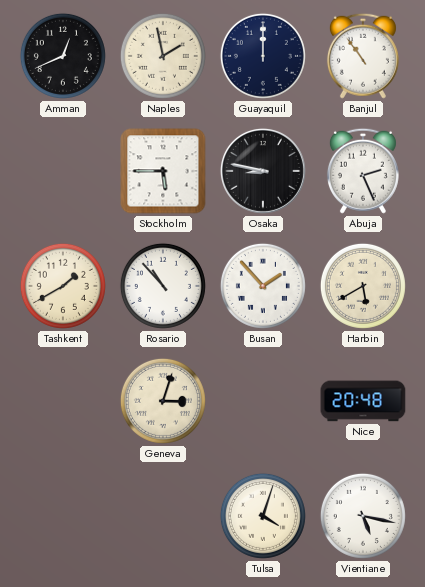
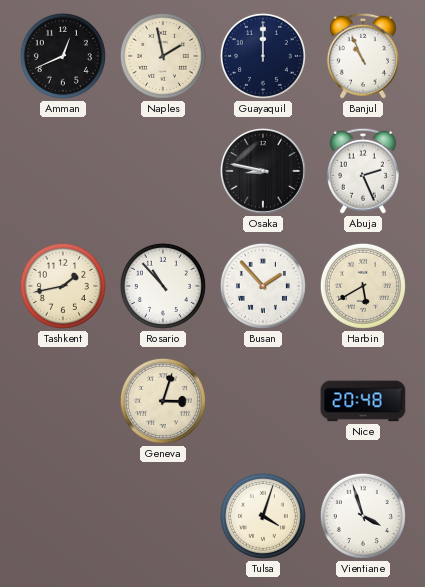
Banjul: 10:54 -> 10:56 (363, 56)
Stockholm: 5:45 -> none (163, 171)
Tashkent: 1:40 -> 1:43 (63, 286)
Vientiane: 5:17 -> 3:57 (363, 516)
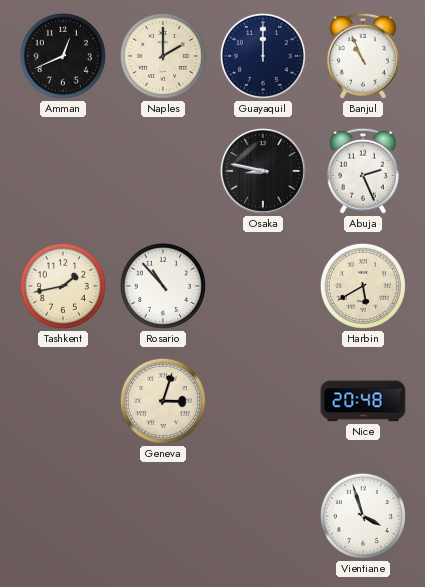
Naples: 1:58 -> 2:00 (163, 56)
Busan: 1:53 -> none (263, 286)
Tulsa: 4:03 -> none (263, 516)
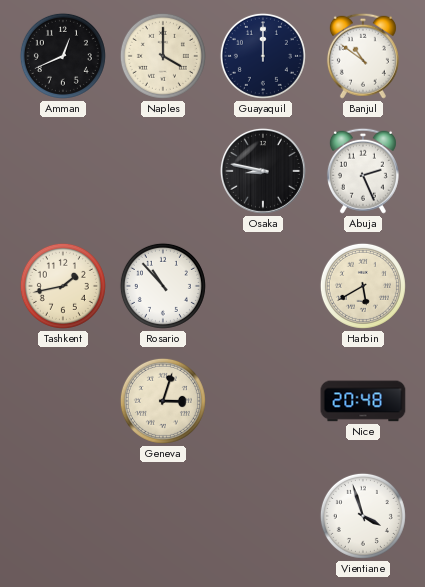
Naples: 2:00 -> 4:00 (163, 56)
Banjul: 10:56 -> 10:51 (363, 56)
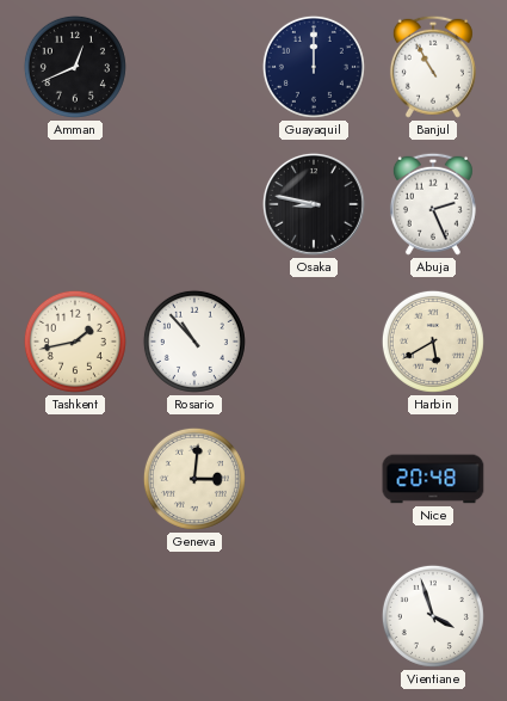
Naples: 4:00 -> none (163, 56)
Banjul: 10:51 -> 10:55 (433, 67)
Geneva: 3:03 -> 3:01 (194, 479)
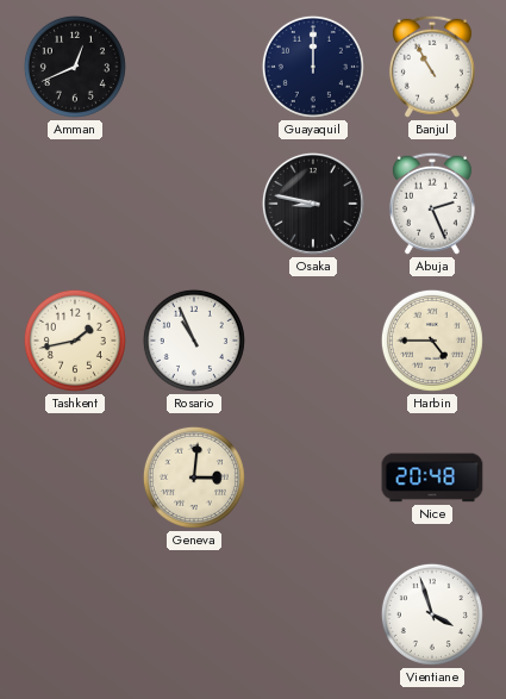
Rosario: 10:53 -> 10:56 (194, 341)
Harbin: 5:40 -> 4:45 (432, 341)
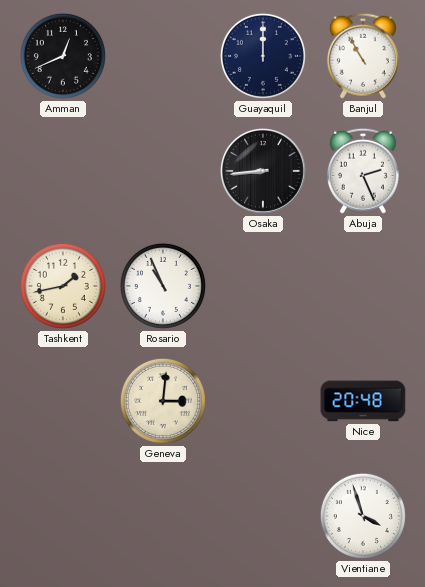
Osaka: 8:47 -> 8:44 (263, 171)
Harbin: 4:45 -> none (432, 341)
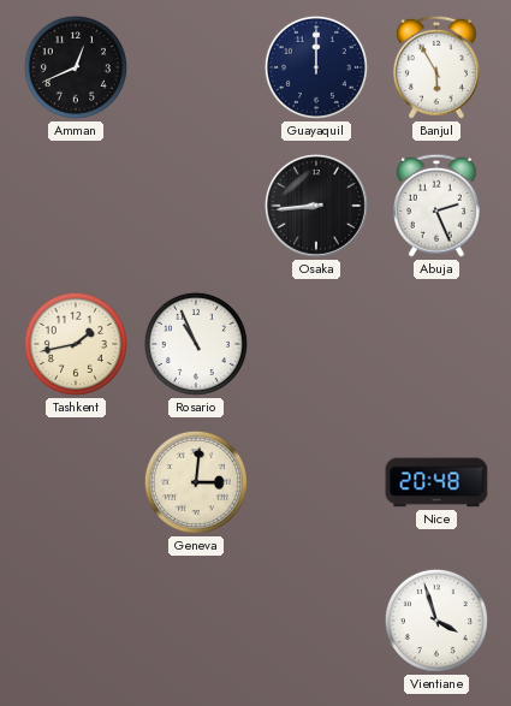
Banjul: 10:55 -> 5:55 (436, 67)
